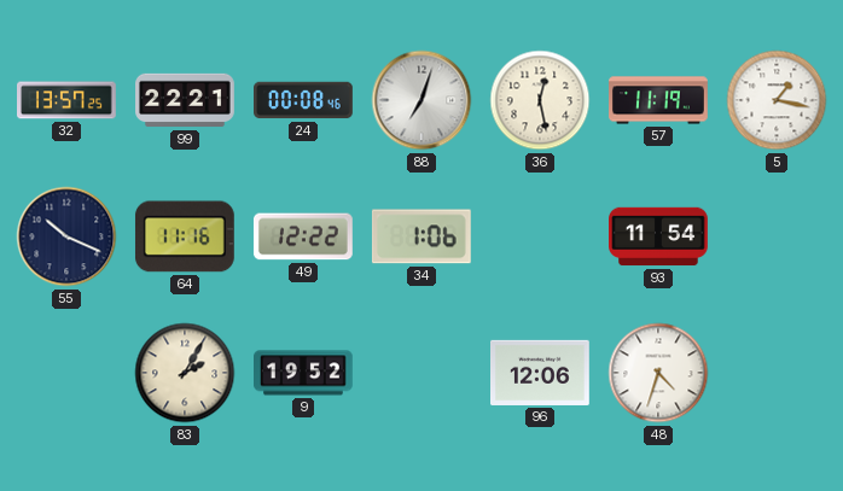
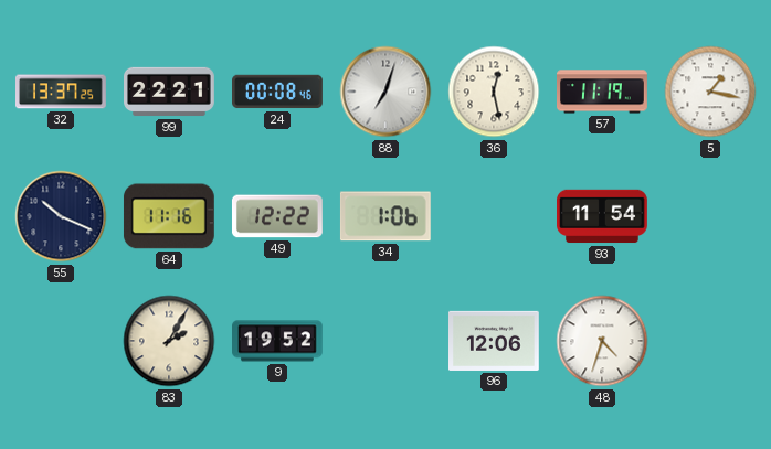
32: 13:57 -> 13:37 (62, 92)
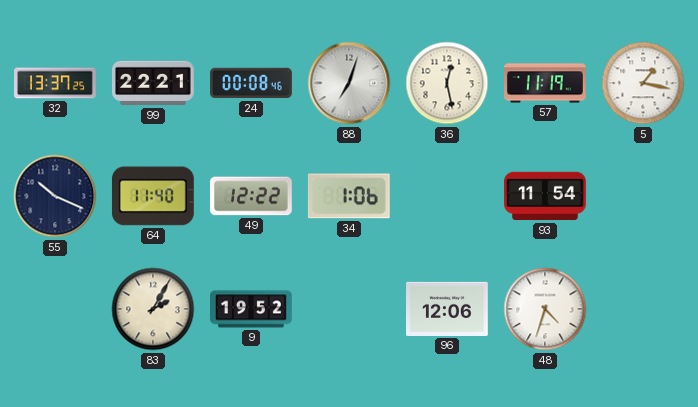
64: 11:16 -> 11:40 (153, 196)
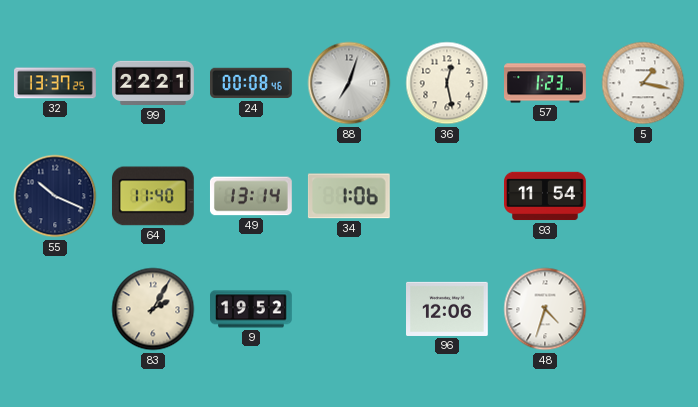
57: 11:19 -> 1:23 (546, 83)
49: 12:22 -> 13:14 (251, 196)
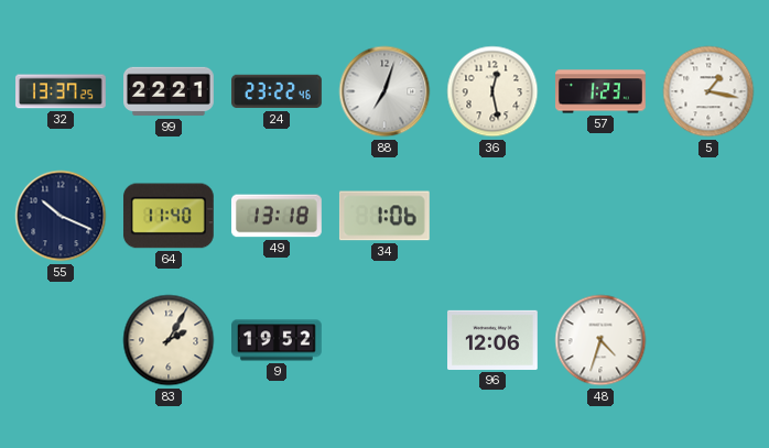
24: 00:08 -> 23:22 (278, 91)
49: 13:14 -> 13:18 (277, 216)
93: 11:54 -> none (546, 196)
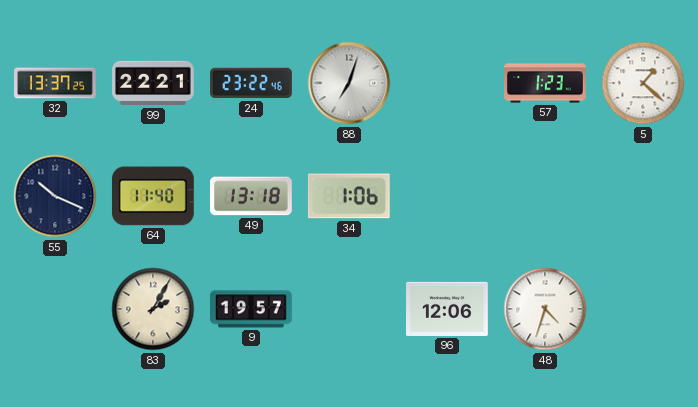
36: 12:28 -> none (492, 91)
5: 1:17 -> 1:22 (643, 83)
9: 19:52 -> 19:57 (252, 309)
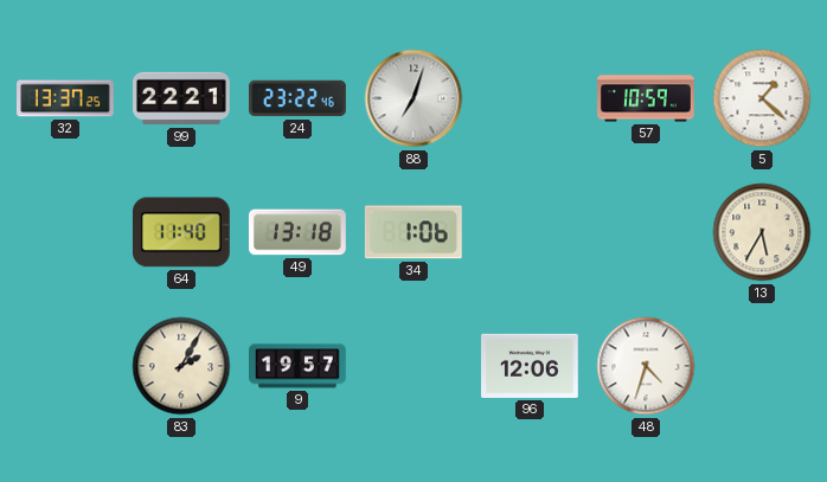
57: 1:23 -> 10:59 (647, 98)
55: 10:19 -> none (55, 196)
13: none -> 5:35 (762, 232)
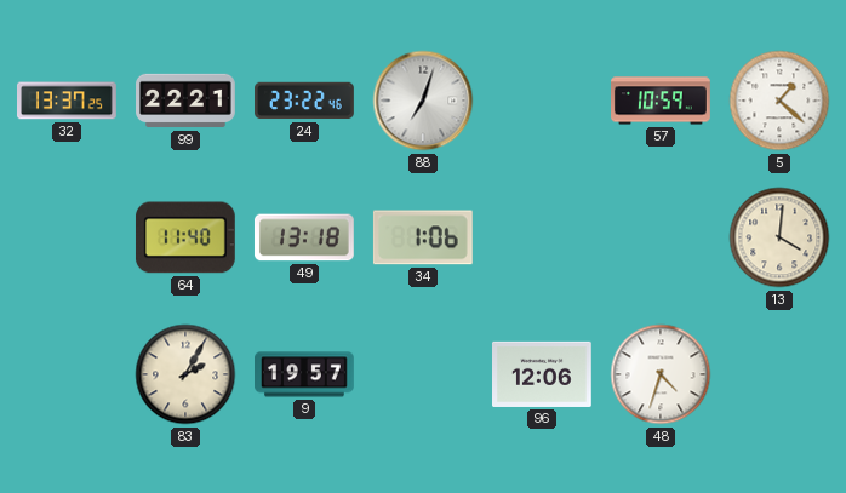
13: 5:35 -> 4:01 (779, 237)
